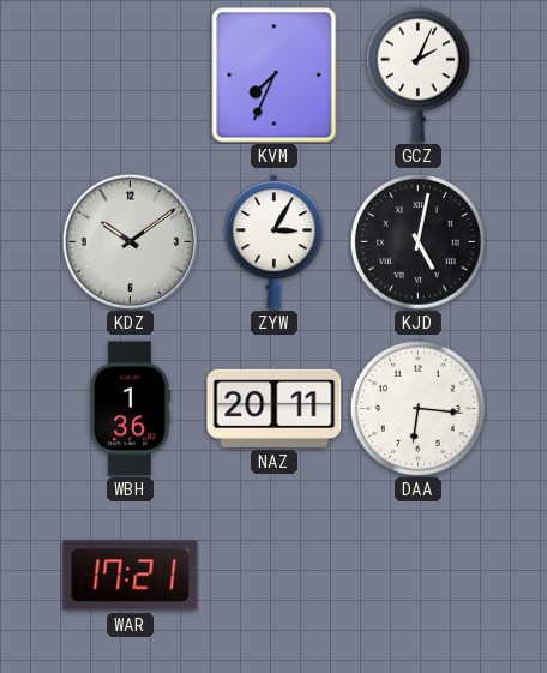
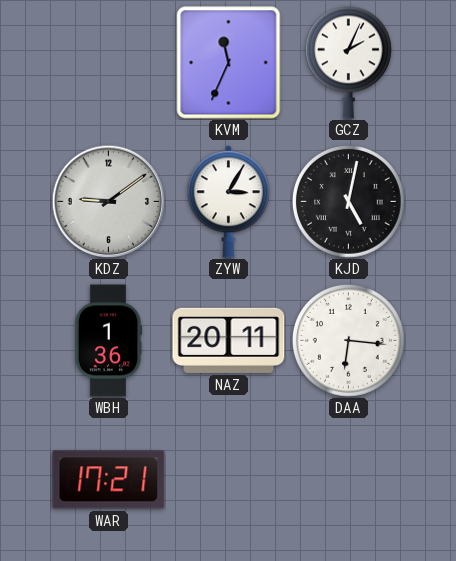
KVM: 7:34 -> 11:34 (229, 63)
KDZ: 10:09 -> 9:09 (108, 201)
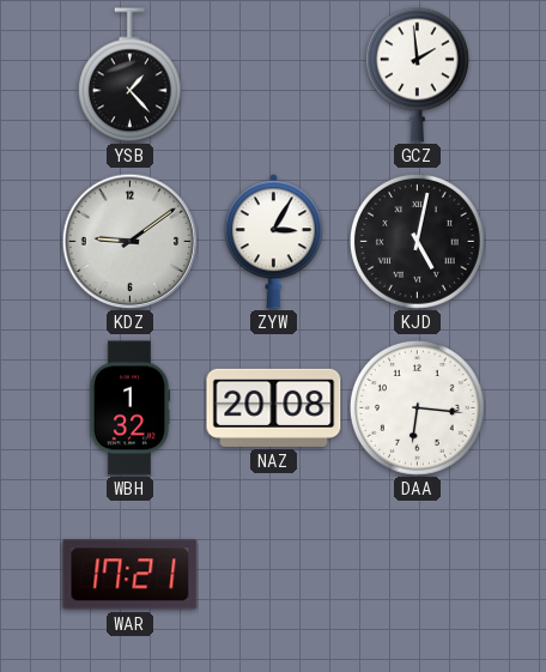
YSB: none -> 1:23 (129, 75)
KVM: 11:34 -> none (229, 63)
GCZ: 2:04 -> 1:59 (417, 74)
WBH: 1:36 -> 1:32 (129, 408)
NAZ: 20:11 -> 20:08 (274, 407)
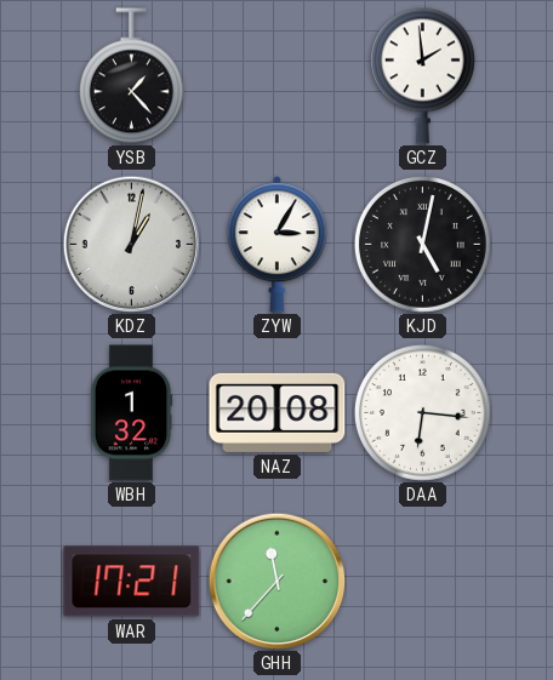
KDZ: 9:09 -> 1:02 (131, 244)
GHH: none -> 11:37 (276, 581)
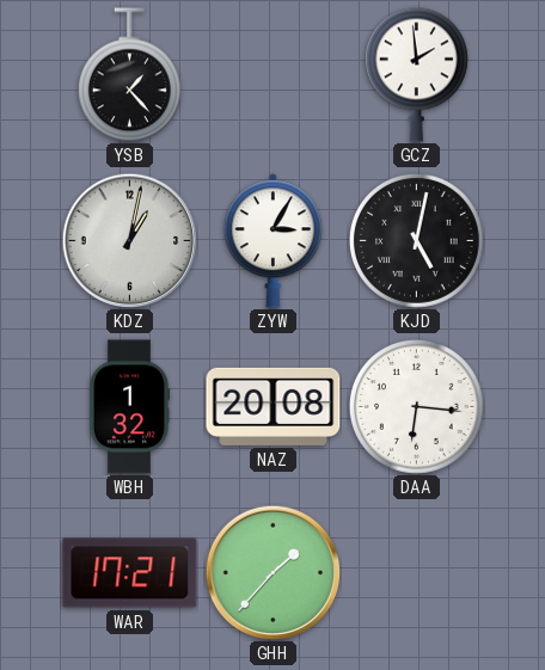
GHH: 11:37 -> 1:37 (272, 572)
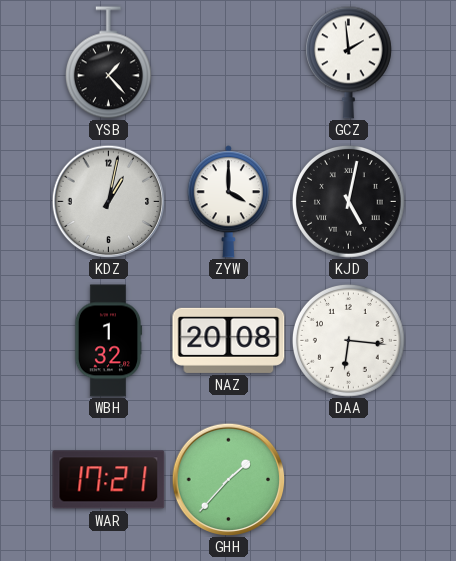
ZYW: 3:05 -> 4:00 (228, 202)
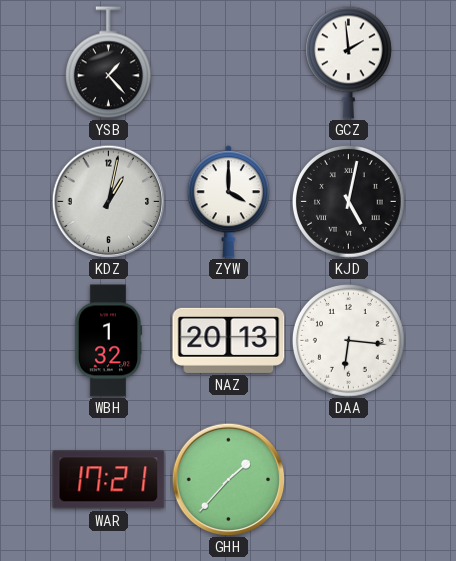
NAZ: 20:08 -> 20:13 (229, 340)
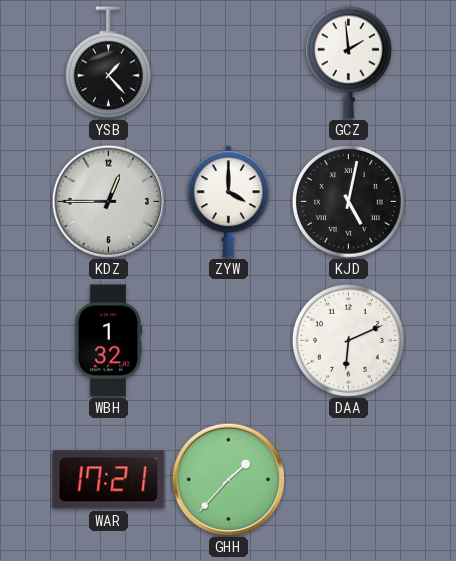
KDZ: 1:02 -> 12:45 (108, 201)
NAZ: 20:13 -> none (229, 340)
DAA: 6:16 -> 6:11 (349, 341)
